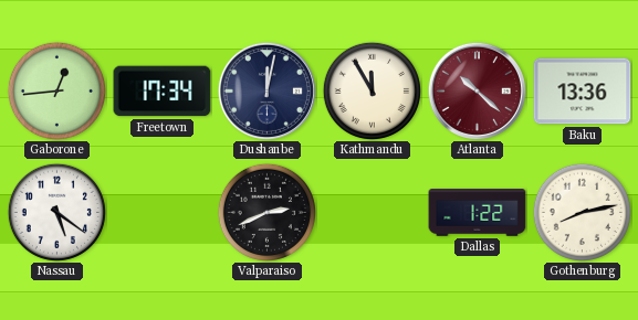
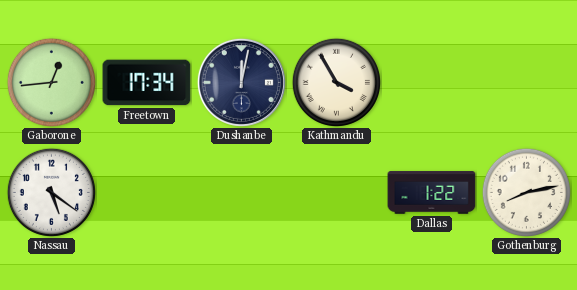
Kathmandu: 11:55 -> 3:55 (336, 82)
Atlanta: 10:22 -> none (477, 90)
Baku: 13:36 -> none (583, 92)
Valparaiso: 2:41 -> none (266, 212)
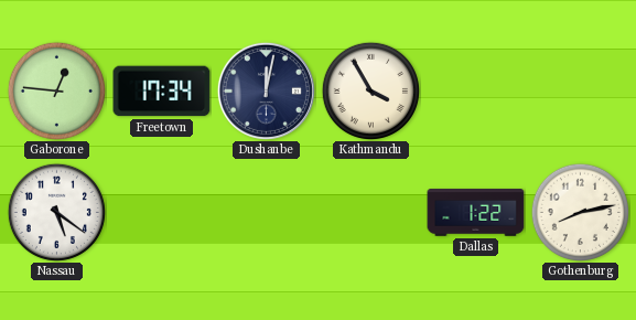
Gaborone: 12:44 -> 12:46 (56, 90)
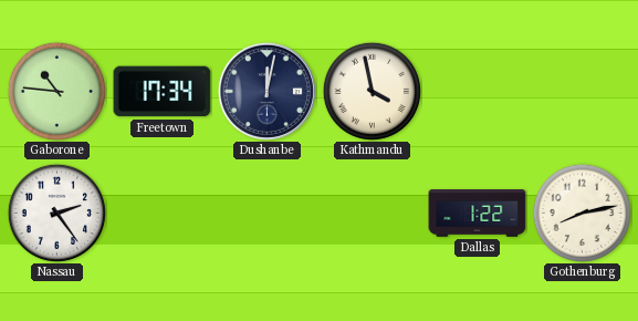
Gaborone: 12:46 -> 10:46 (56, 91)
Kathmandu: 3:55 -> 3:58 (372, 91)
Nassau: 5:21 -> 2:24 (56, 213)
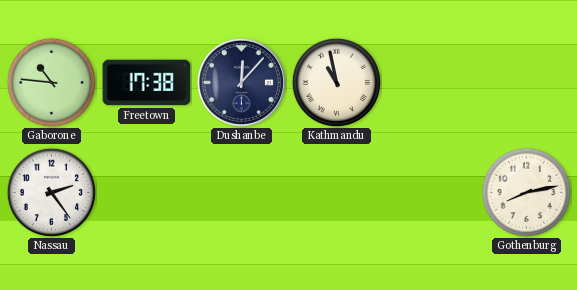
Freetown: 17:34 -> 17:38 (147, 83)
Dushanbe: 12:02 -> 12:07 (241, 82)
Kathmandu: 3:58 -> 10:58 (336, 82)
Dallas: 1:22 -> none (478, 214)
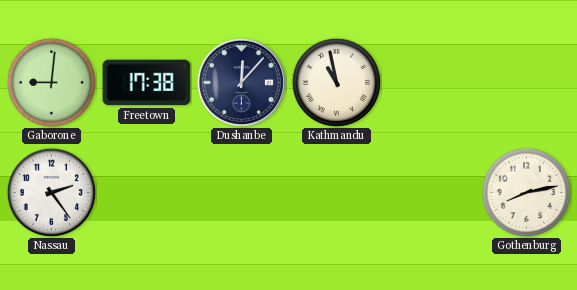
Gaborone: 10:46 -> 9:01 (51, 82)
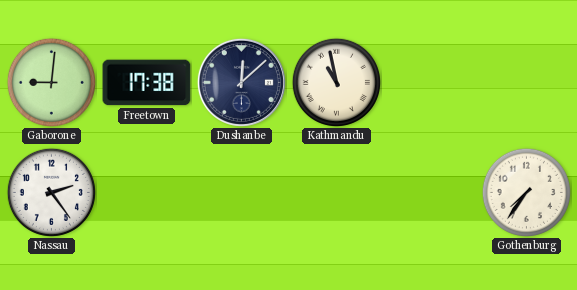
Dushanbe: 12:07 -> 12:08 (241, 82)
Gothenburg: 8:13 -> 7:36 (526, 192)
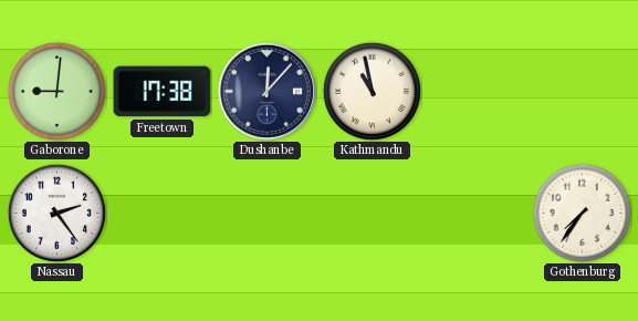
Dushanbe: 12:08 -> 12:07 (266, 91)
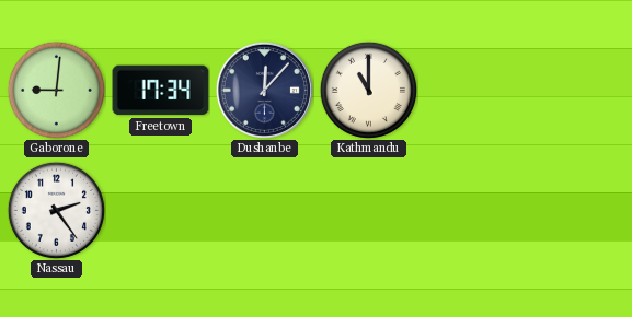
Freetown: 17:38 -> 17:34 (161, 91)
Kathmandu: 10:58 -> 11:00 (368, 90)
Gothenburg: 7:36 -> none (582, 213)
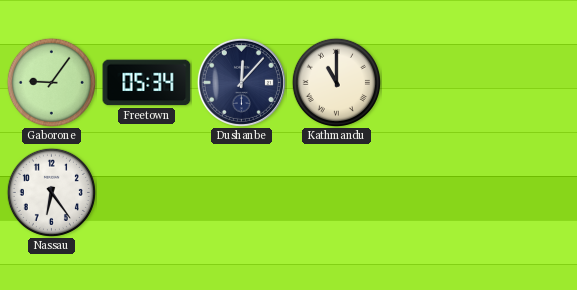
Gaborone: 9:01 -> 9:06 (51, 82)
Freetown: 17:34 -> 05:34 (147, 83)
Nassau: 2:24 -> 6:24 (51, 192)
